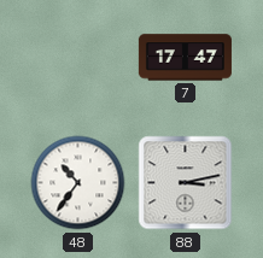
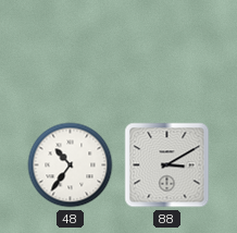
7: 17:47 -> none (185, 58)
88: 3:13 -> 3:10 (167, 165)
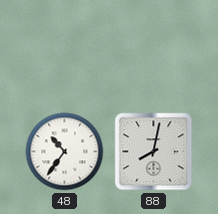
88: 3:10 -> 8:02 (154, 152)
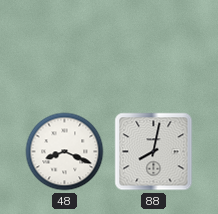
48: 10:36 -> 8:19 (65, 152)
